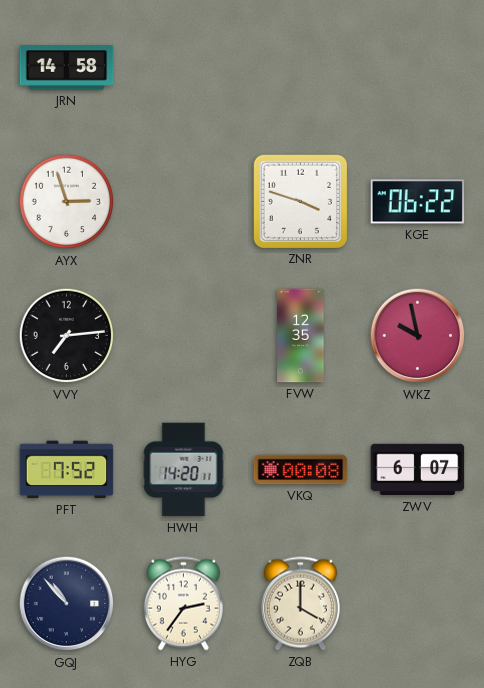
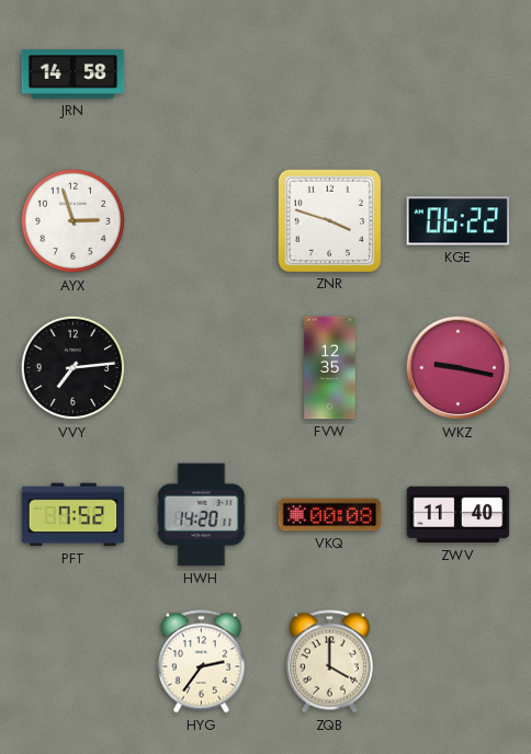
WKZ: 9:58 -> 9:17 (459, 368)
ZWV: 6:07 -> 11:40 (459, 515)
GQJ: 10:53 -> none (67, 604)
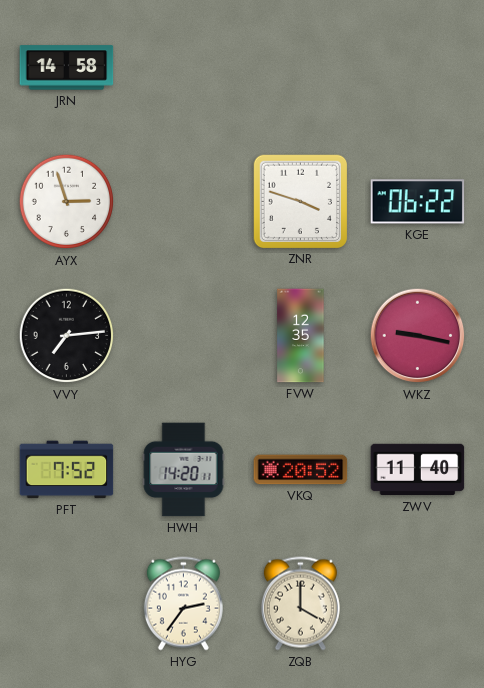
VKQ: 00:08 -> 20:52 (301, 470)
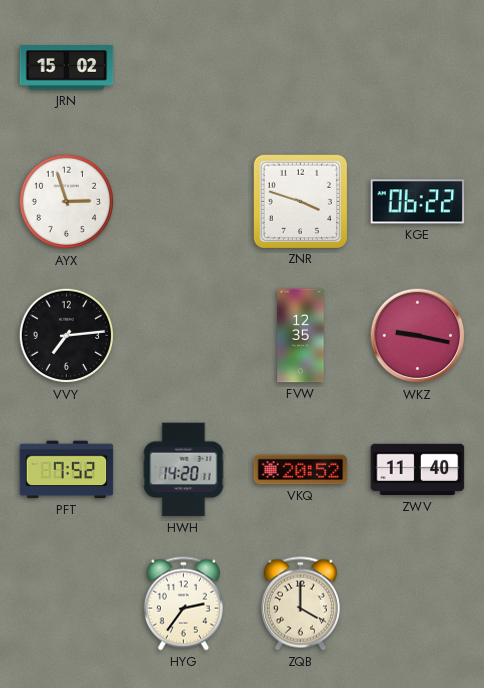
JRN: 14:58 -> 15:02 (67, 68)
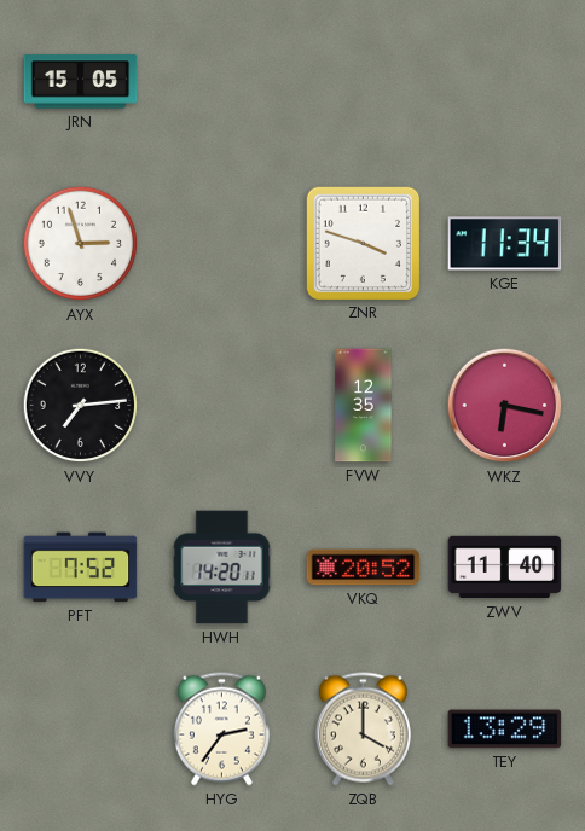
JRN: 15:02 -> 15:05 (81, 82)
KGE: 06:22 -> 11:34 (505, 244)
WKZ: 9:17 -> 6:17 (505, 406)
TEY: none -> 13:29 (505, 730)
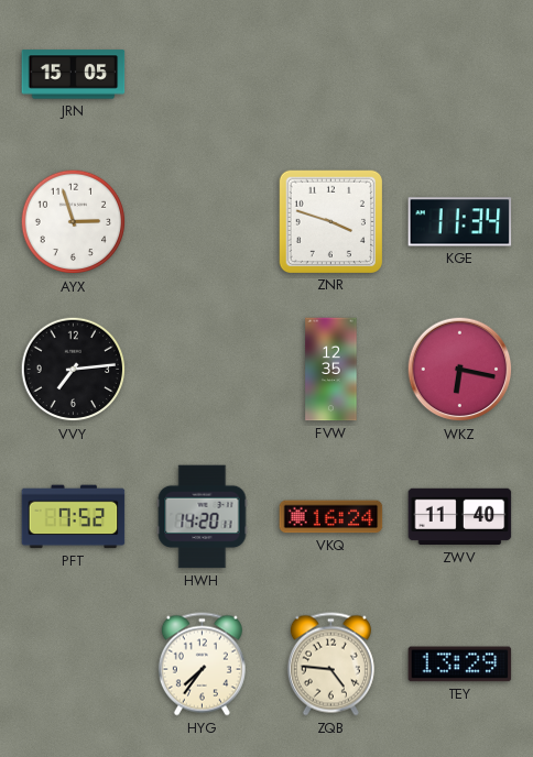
VKQ: 20:52 -> 16:24 (331, 517)
HYG: 2:36 -> 7:36 (202, 665)
ZQB: 4:00 -> 4:46 (330, 665)
